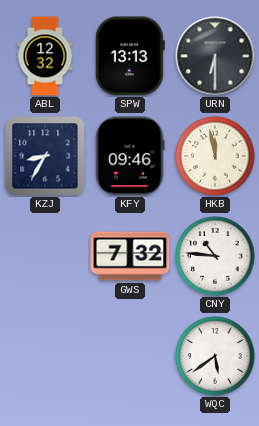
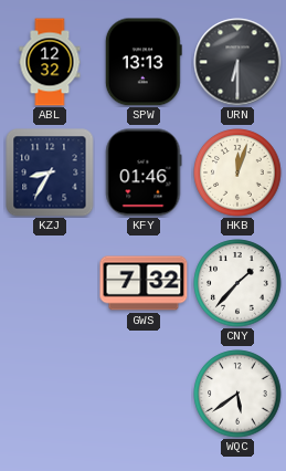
KFY: 09:46 -> 01:46 (144, 172)
HKB: 11:58 -> 12:03 (237, 172)
CNY: 10:46 -> 1:37 (237, 283)
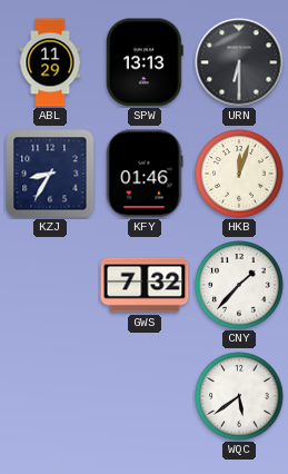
ABL: 12:32 -> 11:29 (50, 62)
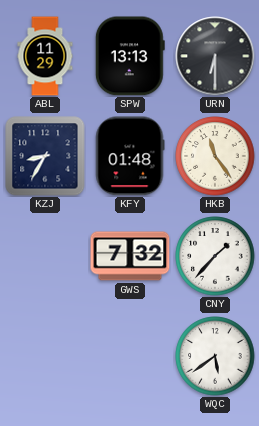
KFY: 01:46 -> 01:48 (130, 156)
HKB: 12:03 -> 11:24 (215, 156)
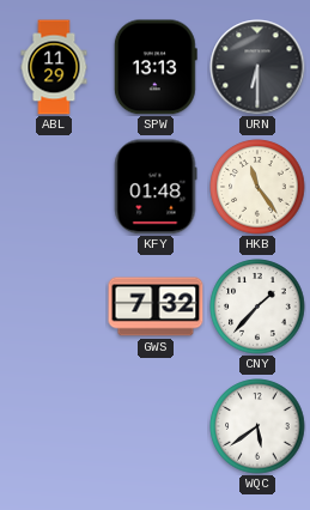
KZJ: 8:35 -> none (45, 156)
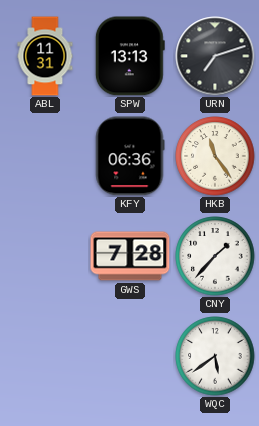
ABL: 11:29 -> 11:31 (45, 56)
URN: 6:30 -> 7:12 (215, 56)
KFY: 01:48 -> 06:36 (130, 156)
GWS: 7:32 -> 7:28 (130, 256)
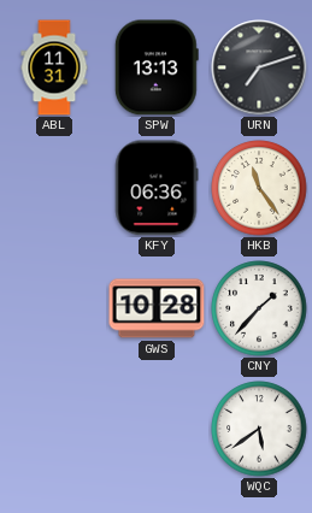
GWS: 7:28 -> 10:28 (157, 308)
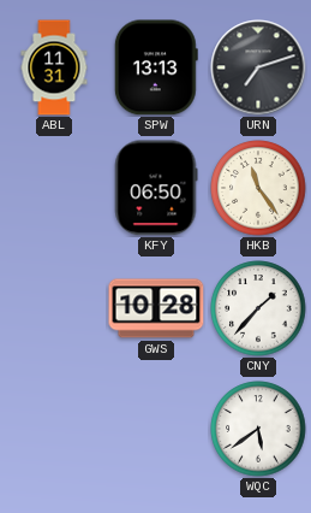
KFY: 06:36 -> 06:50 (156, 188)
